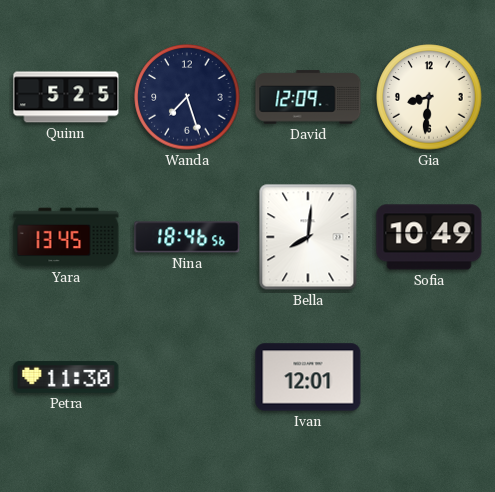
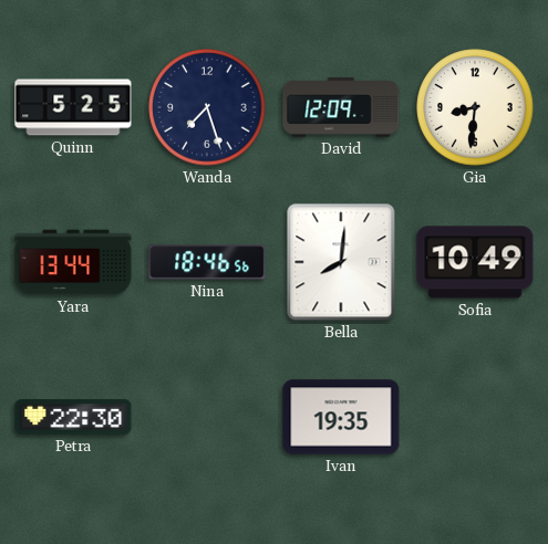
Yara: 13:45 -> 13:44 (73, 262)
Petra: 11:30 -> 22:30 (73, 418)
Ivan: 12:01 -> 19:35 (341, 417)
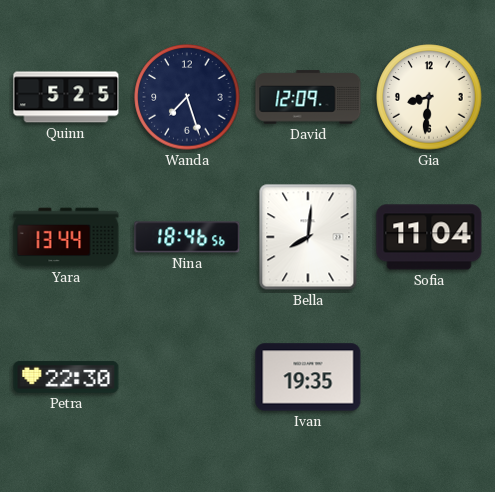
Sofia: 10:49 -> 11:04 (429, 237)
